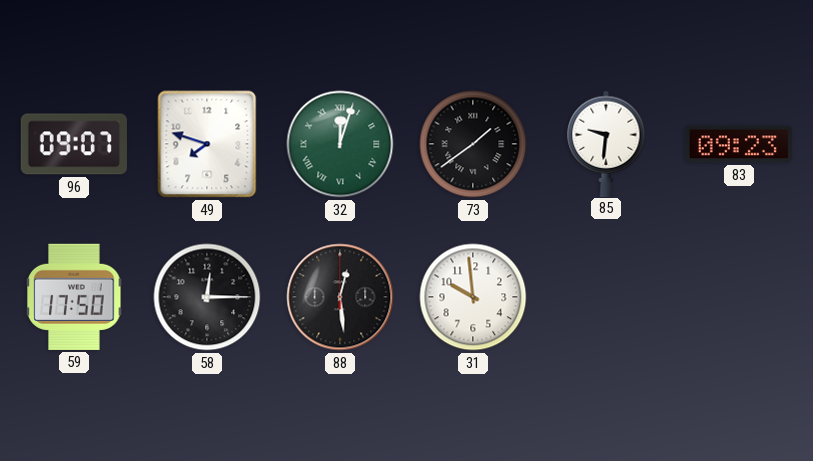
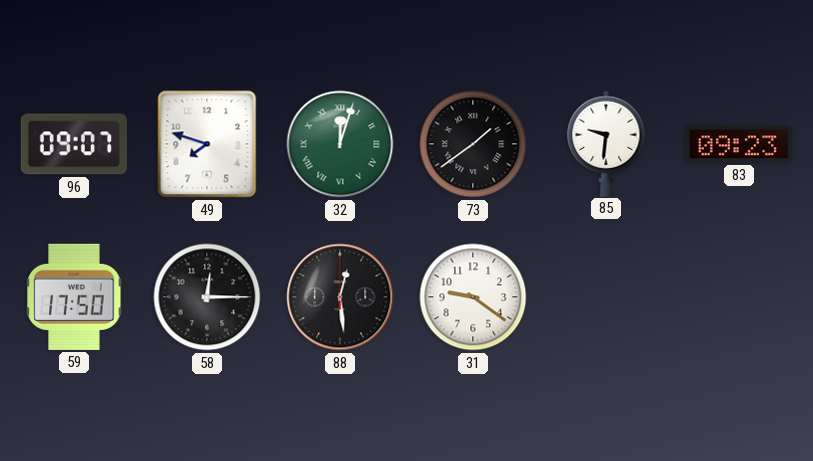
31: 9:59 -> 9:21 (473, 297)
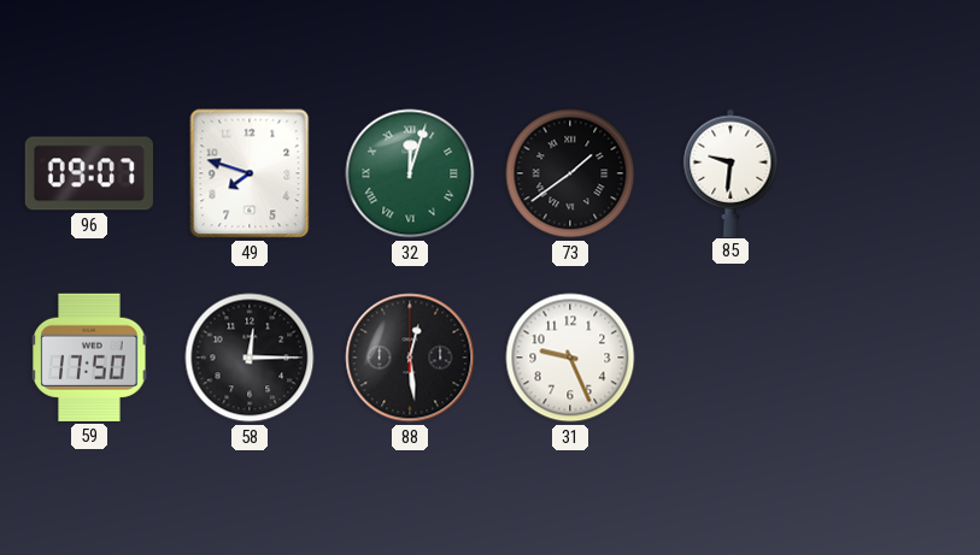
83: 09:23 -> none (739, 144)
31: 9:21 -> 9:26 (570, 358)
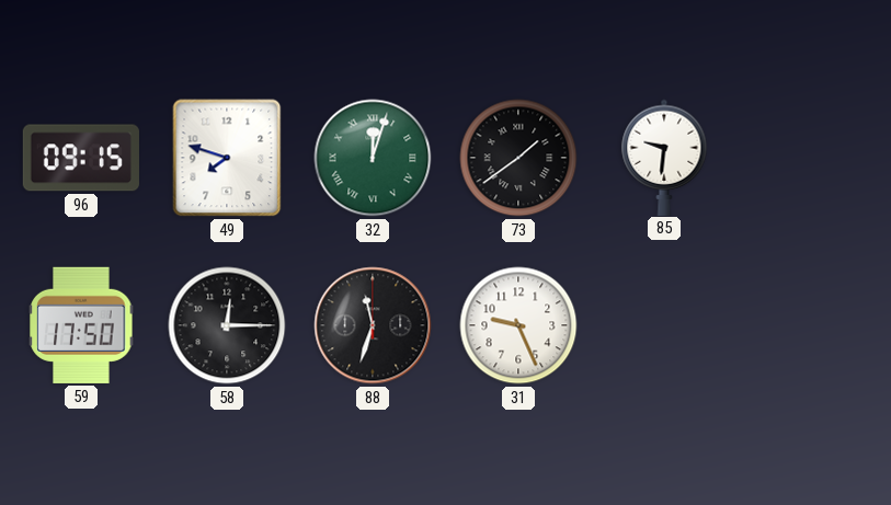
96: 09:07 -> 09:15 (81, 158)
88: 12:29 -> 11:33 (373, 325)
